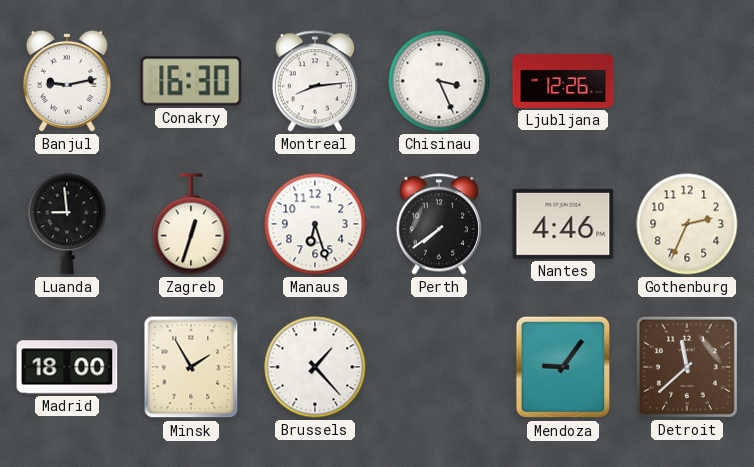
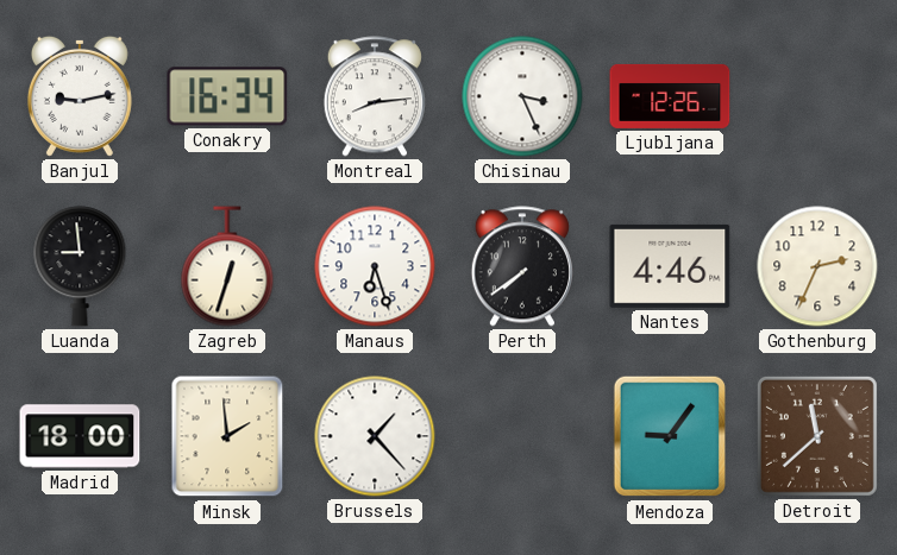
Conakry: 16:30 -> 16:34 (227, 96)
Minsk: 1:55 -> 1:59 (227, 436)
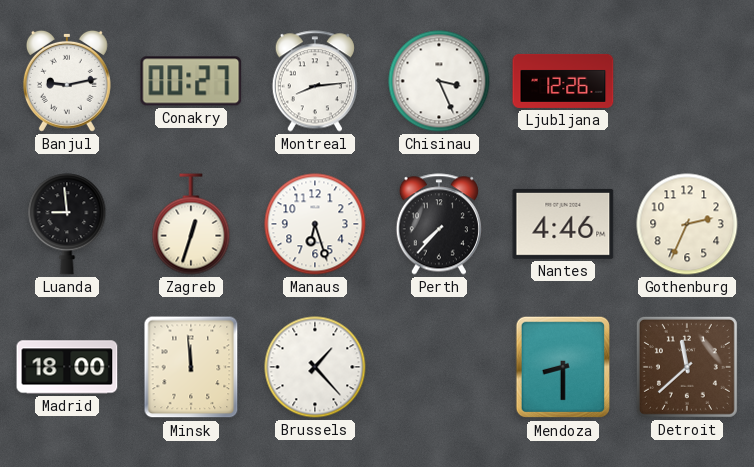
Conakry: 16:34 -> 00:27 (191, 81)
Perth: 7:39 -> 7:37 (439, 224)
Minsk: 1:59 -> 11:59 (191, 367)
Mendoza: 9:06 -> 8:30 (562, 367)
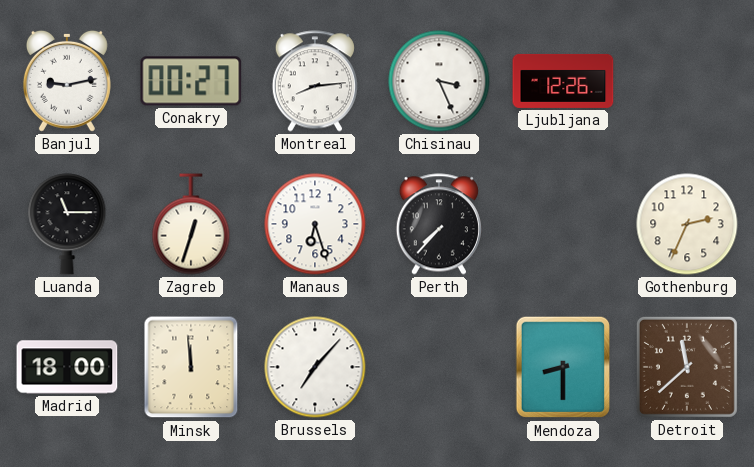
Luanda: 8:59 -> 11:15 (67, 224)
Nantes: 4:46 -> none (563, 224)
Brussels: 1:23 -> 7:07 (315, 367)
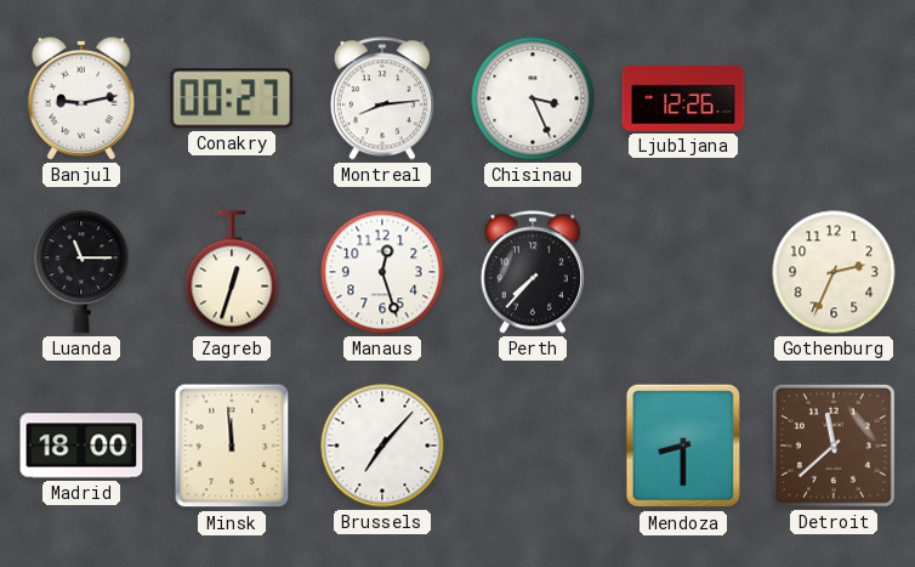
Manaus: 6:27 -> 12:27 (382, 272)
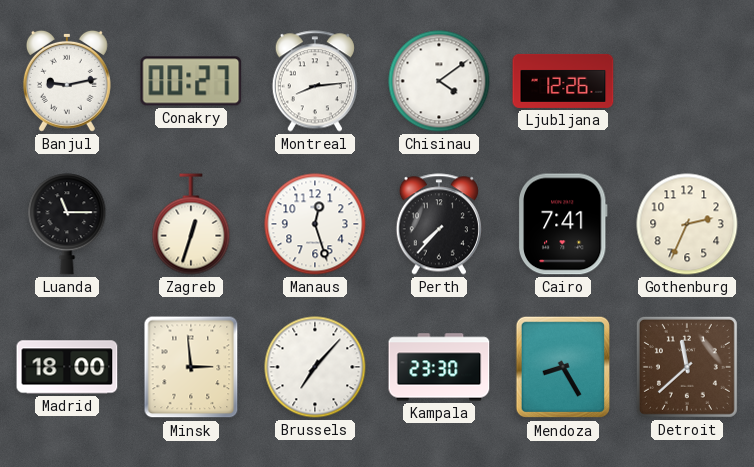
Chisinau: 3:26 -> 4:09 (439, 81)
Cairo: none -> 7:41 (563, 224)
Minsk: 11:59 -> 2:59 (191, 367)
Kampala: none -> 23:30 (439, 367)
Mendoza: 8:30 -> 8:25 (562, 367)
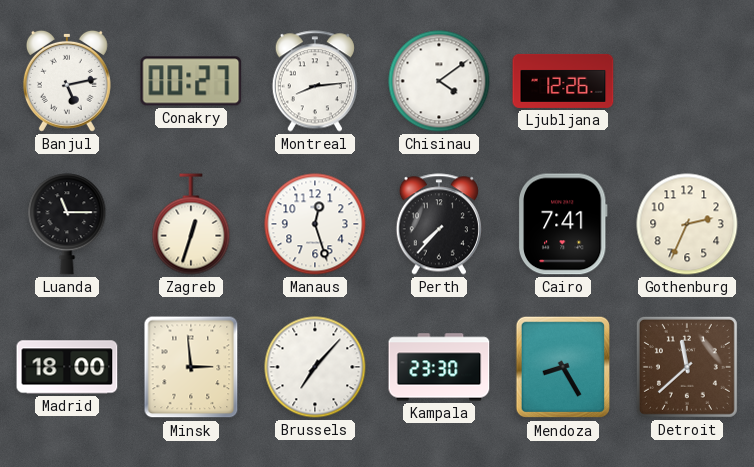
Banjul: 9:13 -> 5:13 (67, 81)
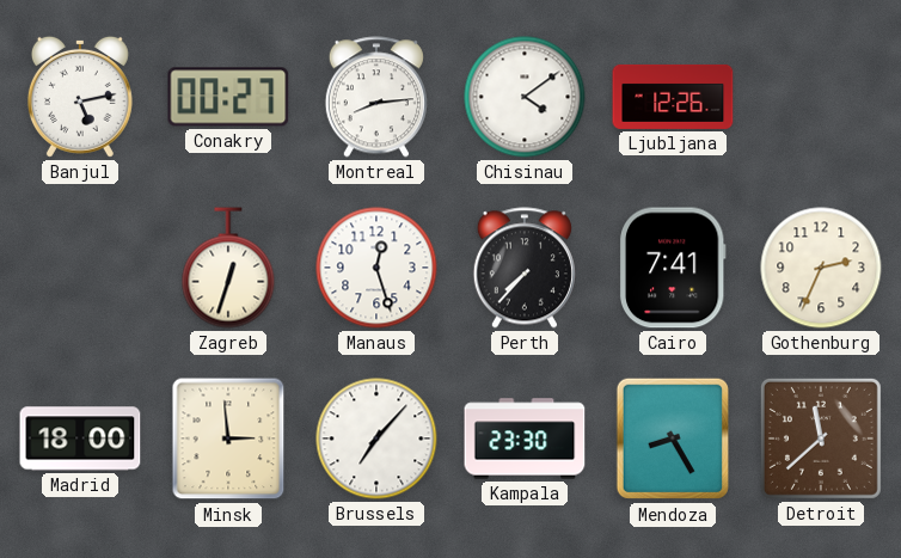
Luanda: 11:15 -> none (67, 224)
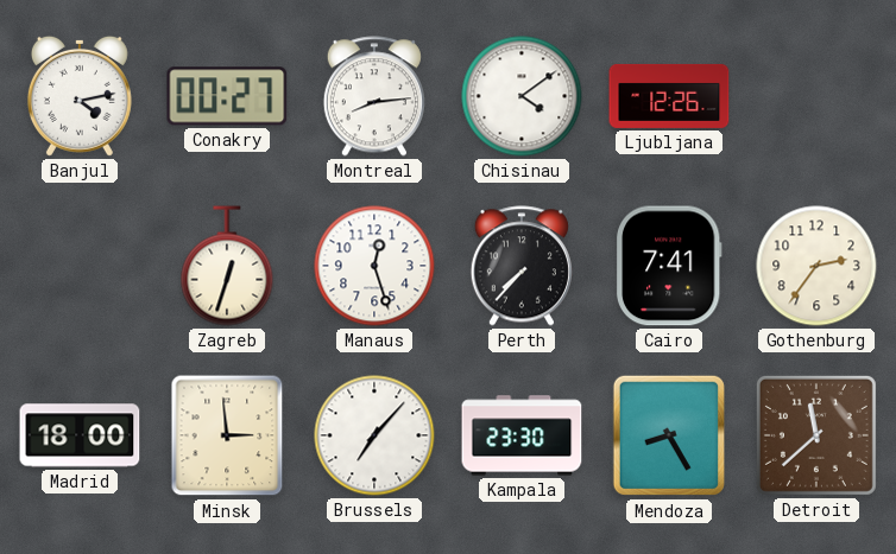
Banjul: 5:13 -> 4:13 (80, 96)
Gothenburg: 2:34 -> 2:36 (816, 266)
